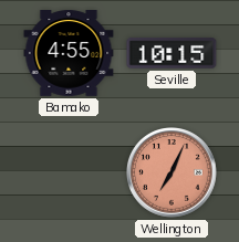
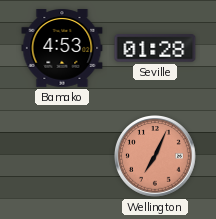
Bamako: 4:55 -> 4:53 (62, 49)
Seville: 10:15 -> 01:28 (155, 48)
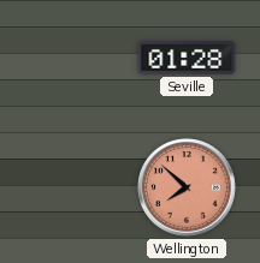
Bamako: 4:53 -> none (62, 49)
Wellington: 7:04 -> 7:52 (188, 189)
